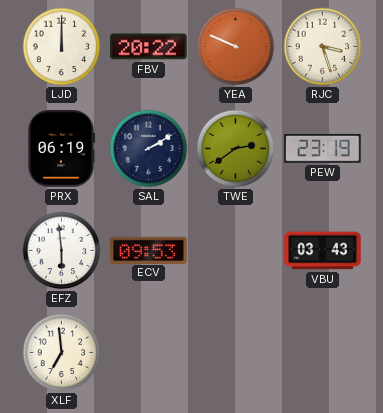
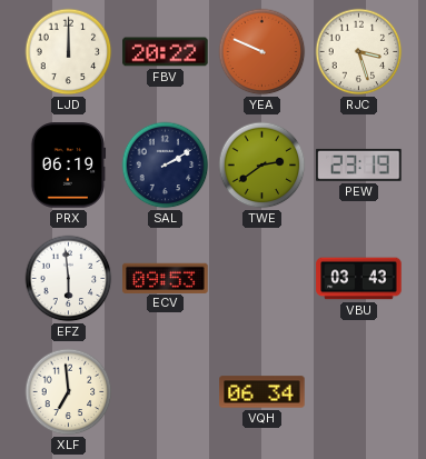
VQH: none -> 06:34 (262, 392)
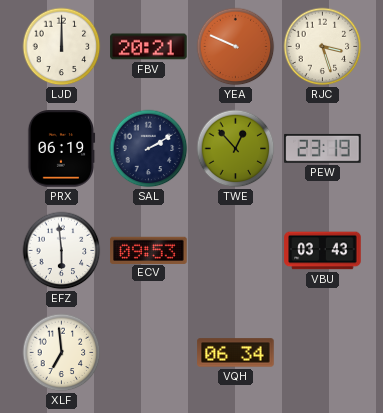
FBV: 20:22 -> 20:21 (149, 47)
TWE: 2:39 -> 12:53 (236, 149)
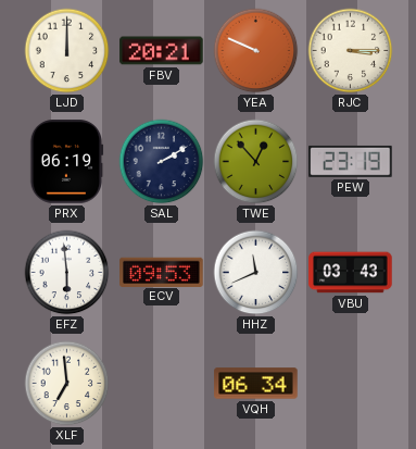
RJC: 3:27 -> 3:15 (351, 51)
HHZ: none -> 11:41 (256, 273)
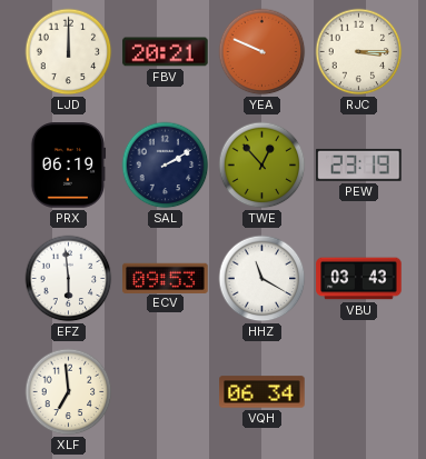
HHZ: 11:41 -> 11:20 (262, 279)
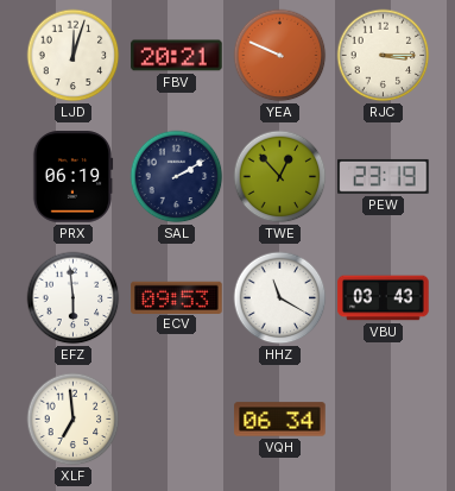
LJD: 12:00 -> 12:03 (74, 56)
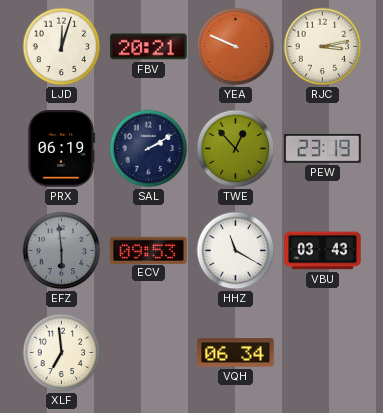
RJC: 3:15 -> 3:13 (323, 47)
EFZ dial: white -> grey (62, 251)
